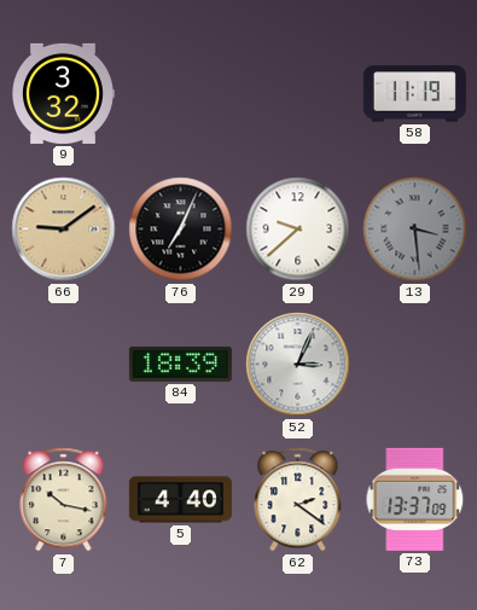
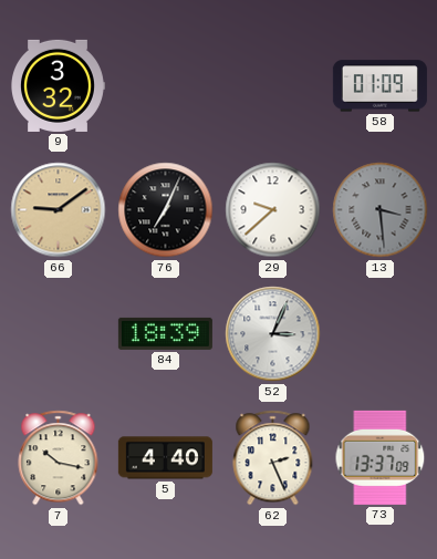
58: 11:19 -> 01:09 (379, 86)
62: 2:21 -> 2:26 (273, 458)
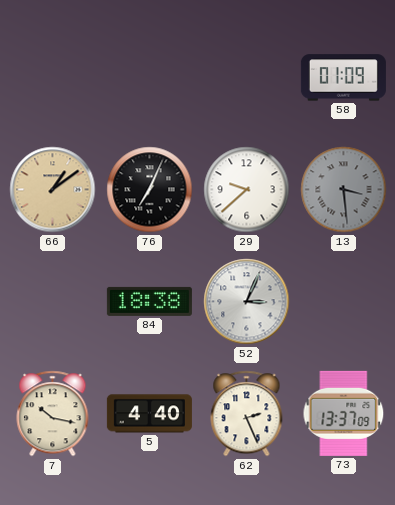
9: 3:32 -> none (59, 85)
66: 9:09 -> 1:09 (53, 190)
84: 18:39 -> 18:38 (149, 301)
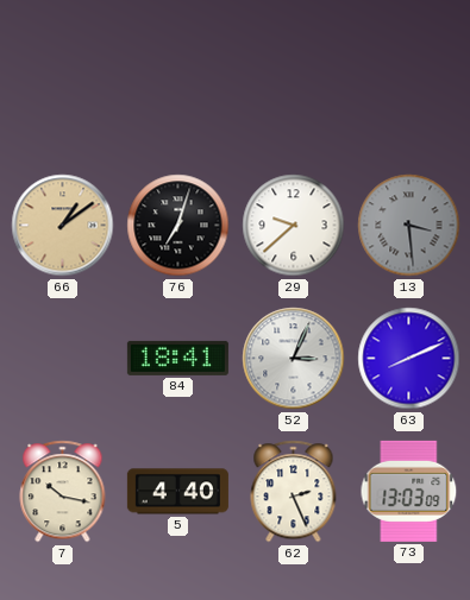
58: 01:09 -> none (343, 78)
76: 7:04 -> 7:03 (178, 226)
84: 18:38 -> 18:41 (177, 358)
63: none -> 8:11 (409, 359)
73: 13:37 -> 13:03 (409, 491)
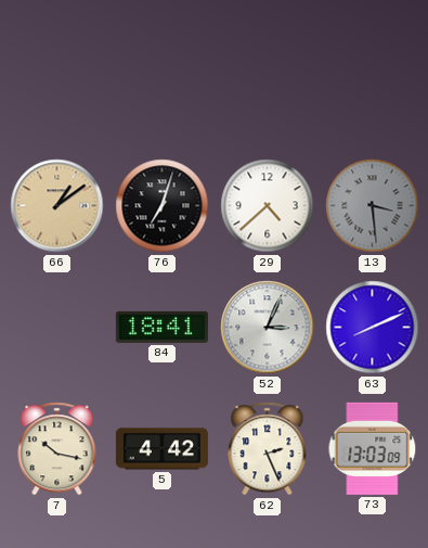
29: 9:38 -> 4:38 (268, 206)
5: 4:40 -> 4:42 (161, 449)
